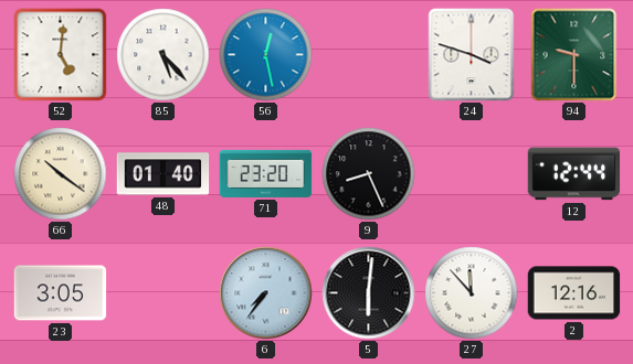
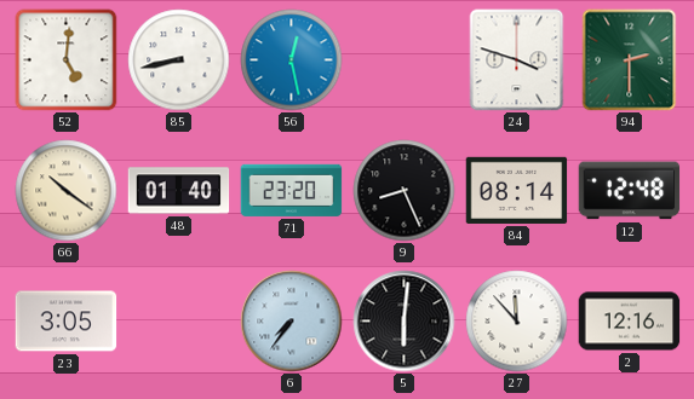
85: 5:23 -> 8:43 (179, 60)
94: 9:30 -> 2:30 (630, 60)
84: none -> 08:14 (517, 190)
12: 12:44 -> 12:48 (630, 191)
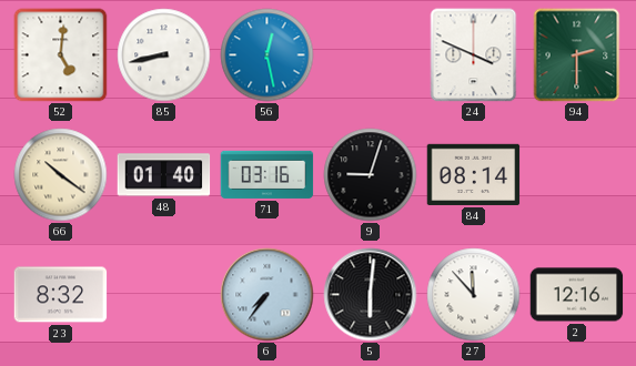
24: 3:48 -> 3:49 (474, 55)
71: 23:20 -> 03:16 (267, 174)
9: 8:26 -> 9:03 (371, 175)
12: 12:48 -> none (630, 191)
23: 3:05 -> 8:32 (61, 295)
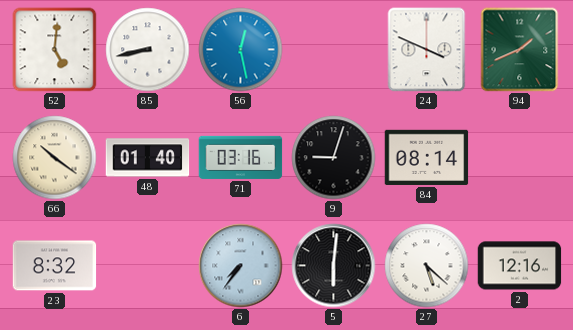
94: 2:30 -> 1:41 (520, 50)
27: 11:53 -> 5:22 (427, 266)
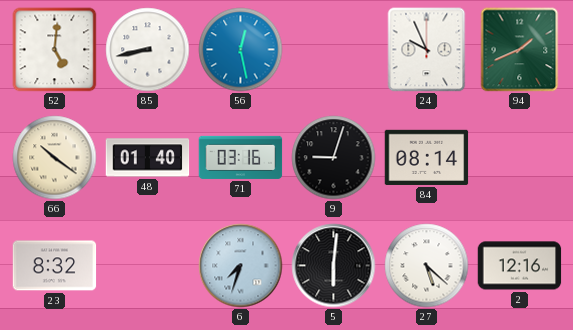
24: 3:49 -> 9:56 (427, 50)
6: 7:36 -> 7:33 (241, 266)
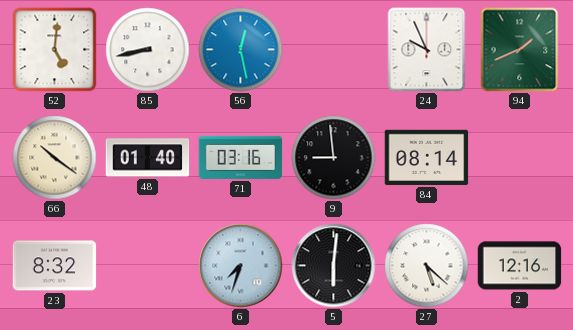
9: 9:03 -> 8:59 (334, 158)
